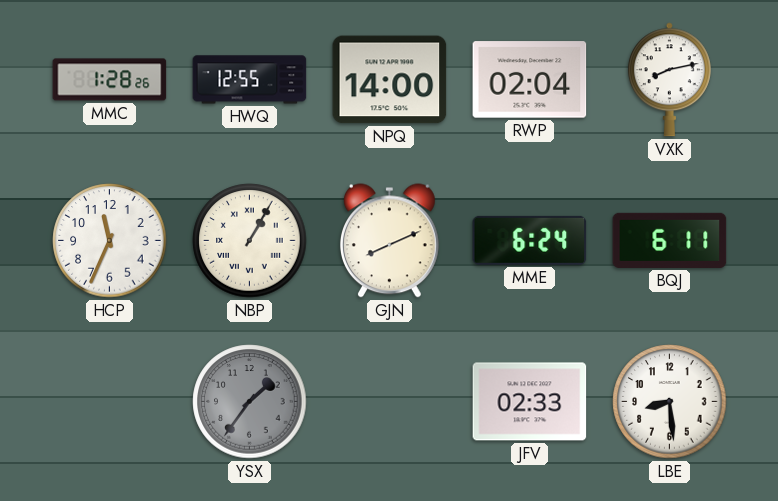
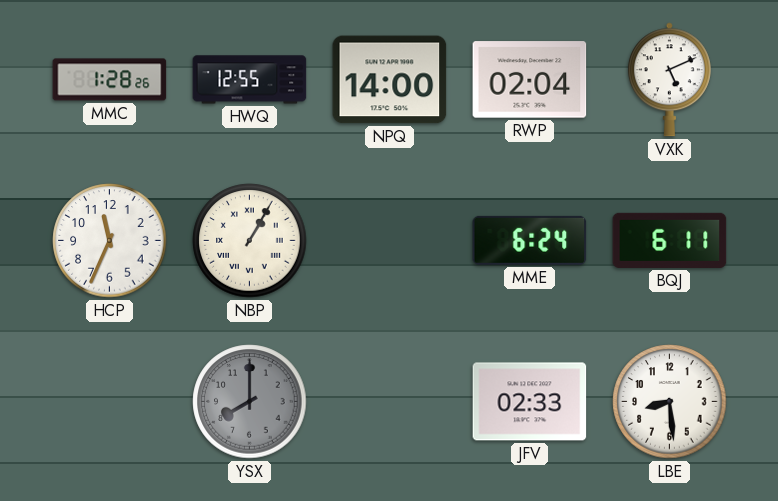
VXK: 8:13 -> 5:11 (669, 80)
GJN: 8:11 -> none (389, 241)
YSX: 1:36 -> 8:00 (250, 402)
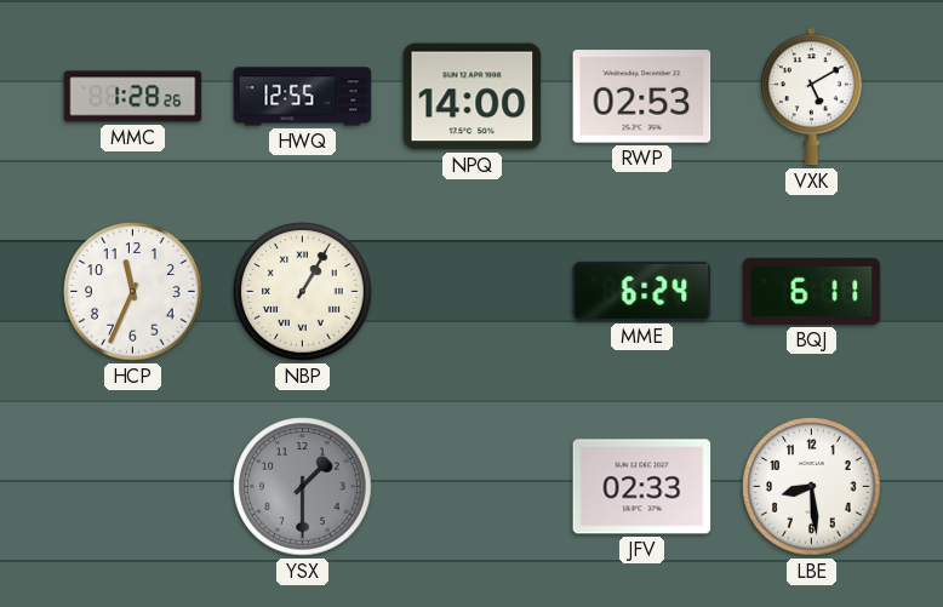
RWP: 02:04 -> 02:53 (642, 97)
VXK: 5:11 -> 5:10 (811, 97)
YSX: 8:00 -> 1:30 (303, 487)
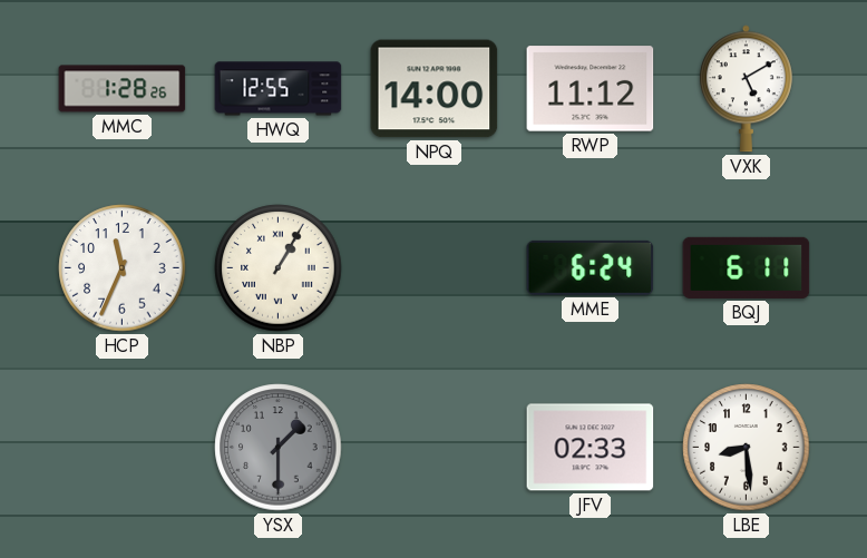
RWP: 02:53 -> 11:12 (591, 89)
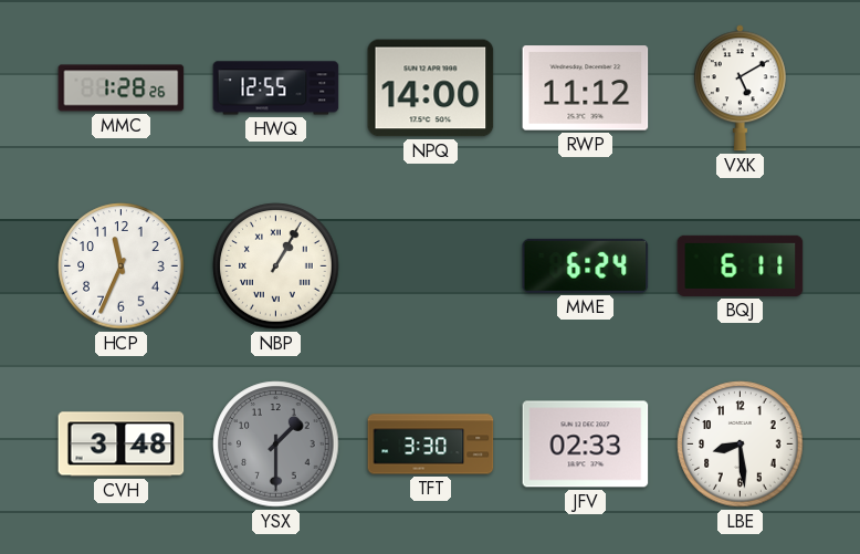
CVH: none -> 3:48 (122, 445)
TFT: none -> 3:30 (431, 445)
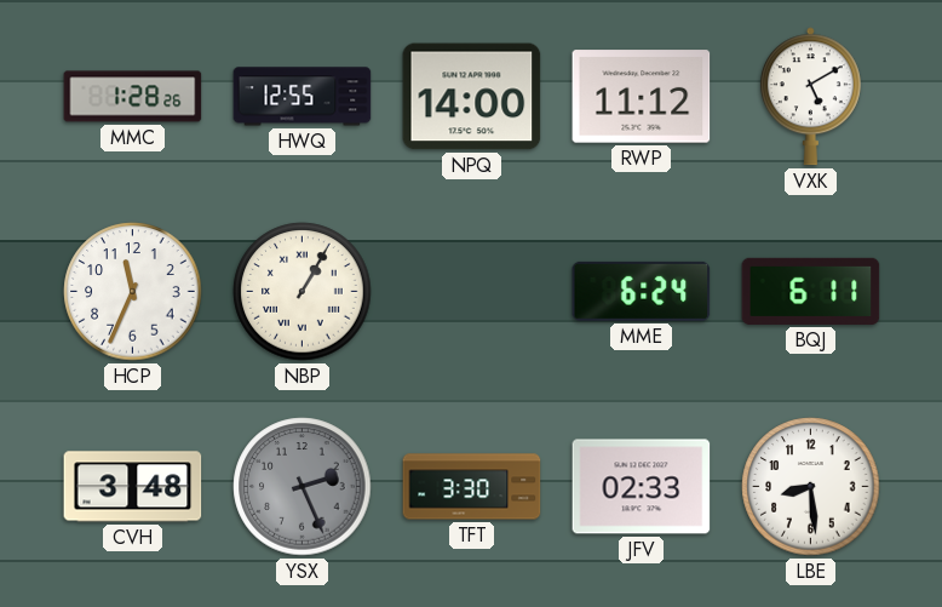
YSX: 1:30 -> 2:26 (303, 487)
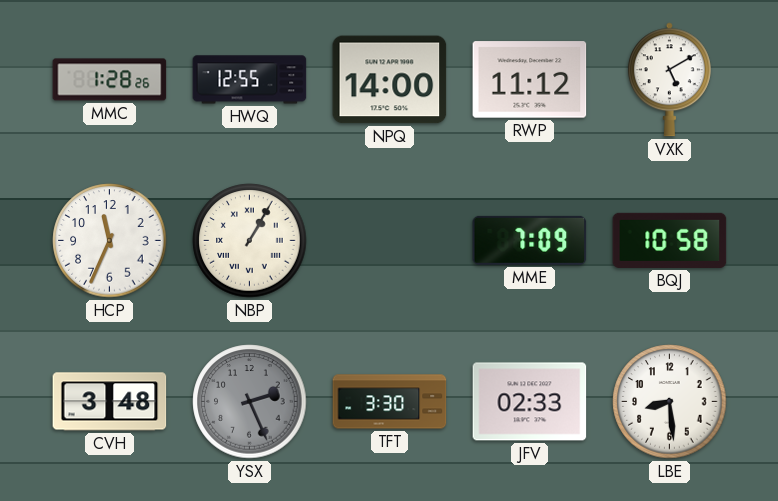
MME: 6:24 -> 7:09 (530, 240)
BQJ: 6:11 -> 10:58 (670, 240)
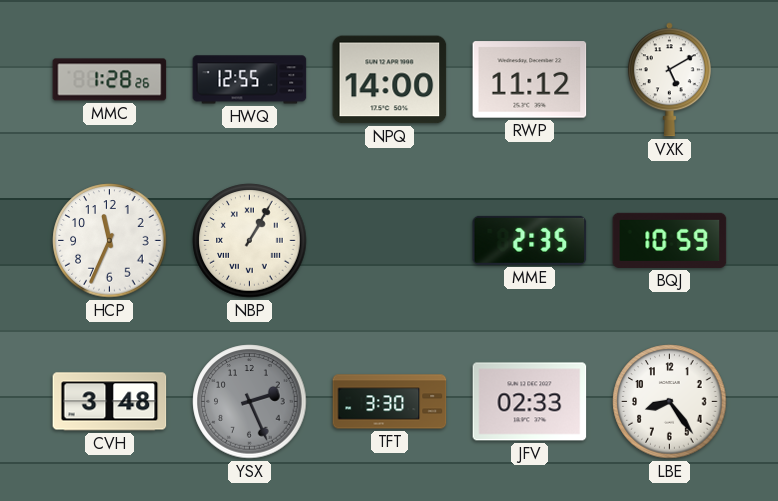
MME: 7:09 -> 2:35 (530, 240)
BQJ: 10:58 -> 10:59 (670, 240)
LBE: 8:29 -> 8:24 (670, 402)
